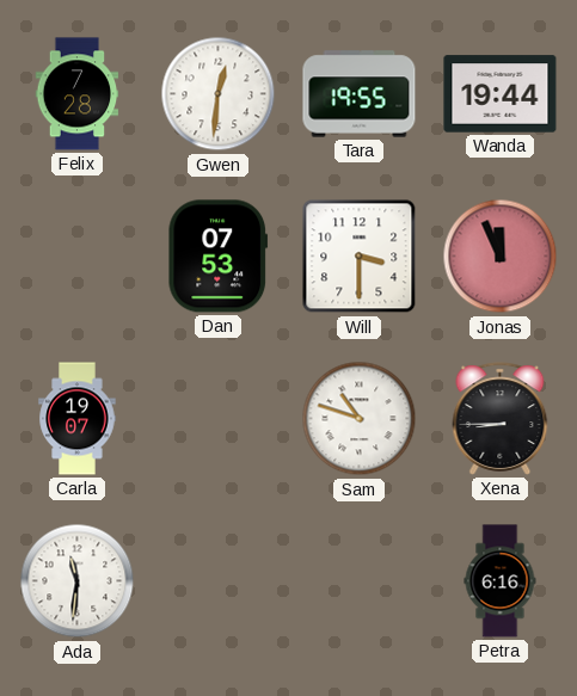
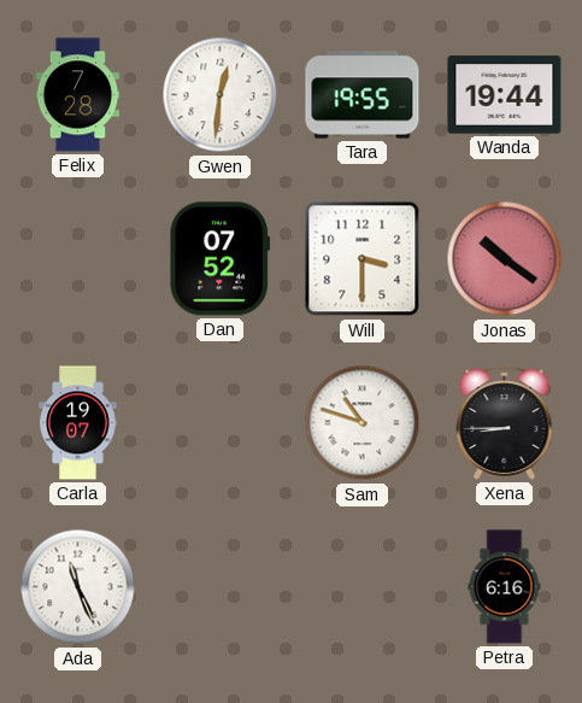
Dan: 07:53 -> 07:52 (221, 259)
Jonas: 11:56 -> 10:21 (505, 259)
Ada: 11:31 -> 11:26 (78, 587)
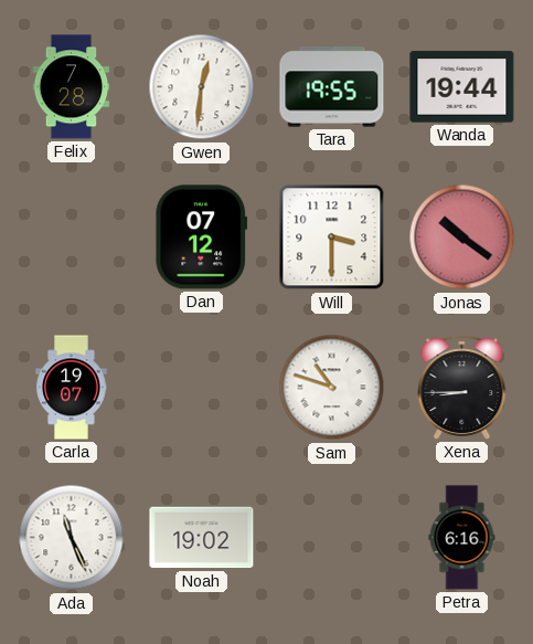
Dan: 07:52 -> 07:12 (202, 237)
Noah: none -> 19:02 (202, 538)
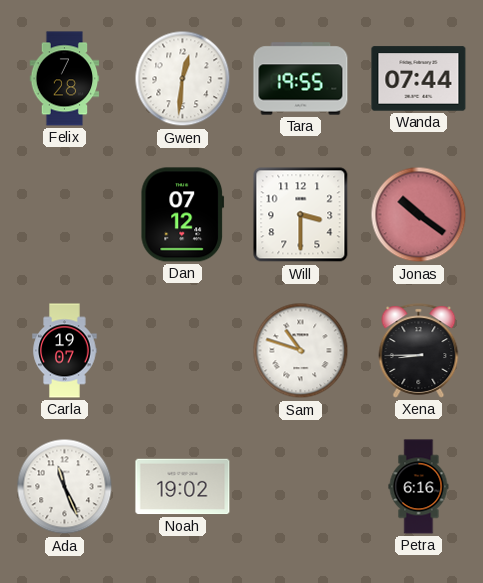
Wanda: 19:44 -> 07:44 (419, 79)
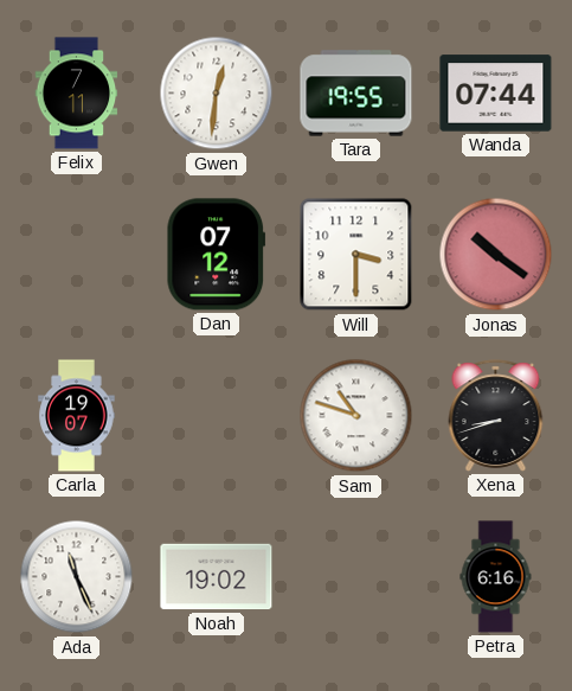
Felix: 7:28 -> 7:11 (77, 94)
Xena: 8:45 -> 8:42 (496, 416)
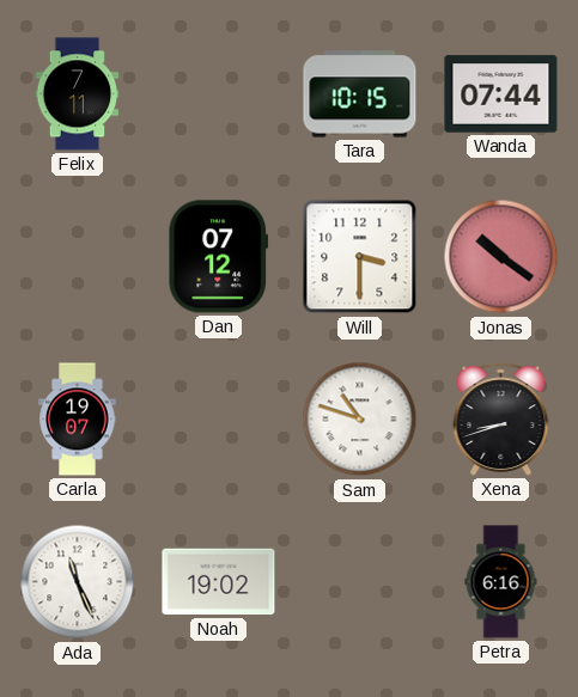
Gwen: 12:31 -> none (217, 94)
Tara: 19:55 -> 10:15 (360, 94)
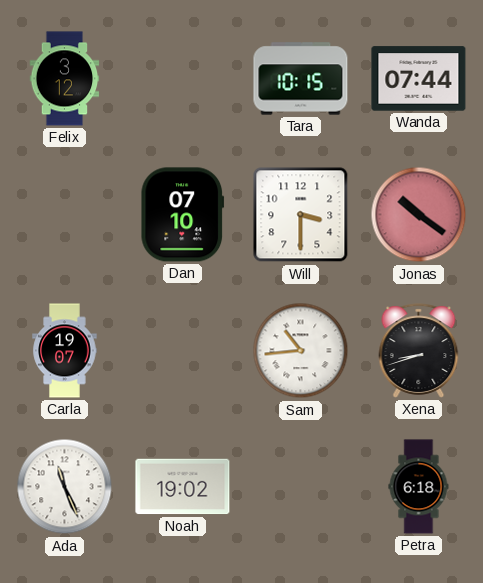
Felix: 7:11 -> 3:12 (65, 79)
Dan: 07:12 -> 07:10 (183, 215)
Sam: 10:48 -> 10:44 (301, 351)
Petra: 6:16 -> 6:18 (419, 487)
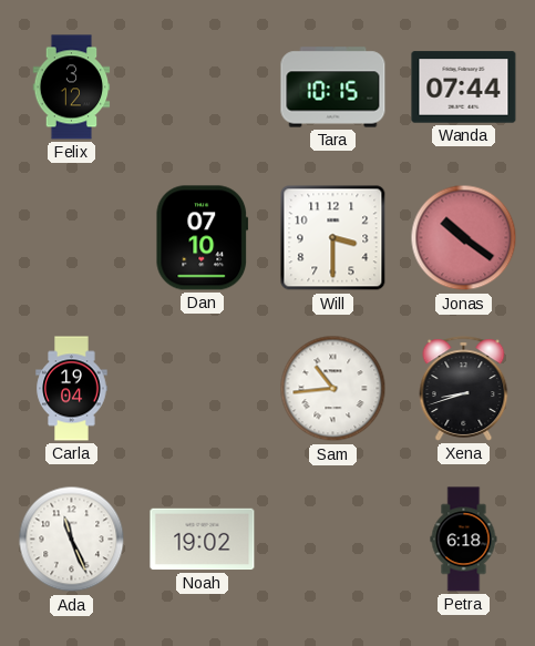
Carla: 19:07 -> 19:04 (72, 389)
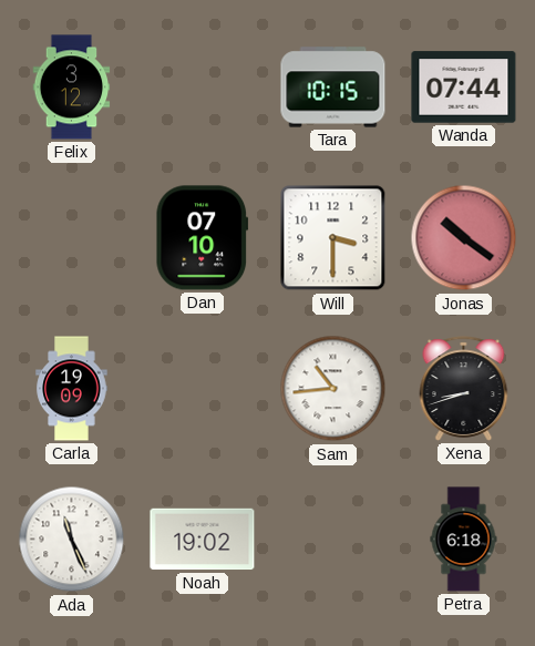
Carla: 19:04 -> 19:09 (72, 389)
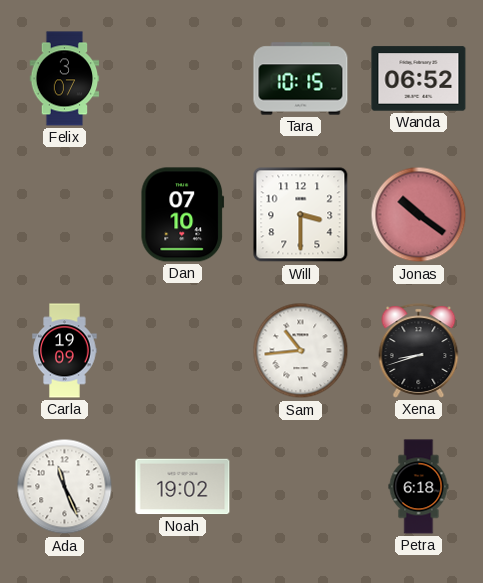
Felix: 3:12 -> 3:07 (65, 79)
Wanda: 07:44 -> 06:52 (419, 79)
